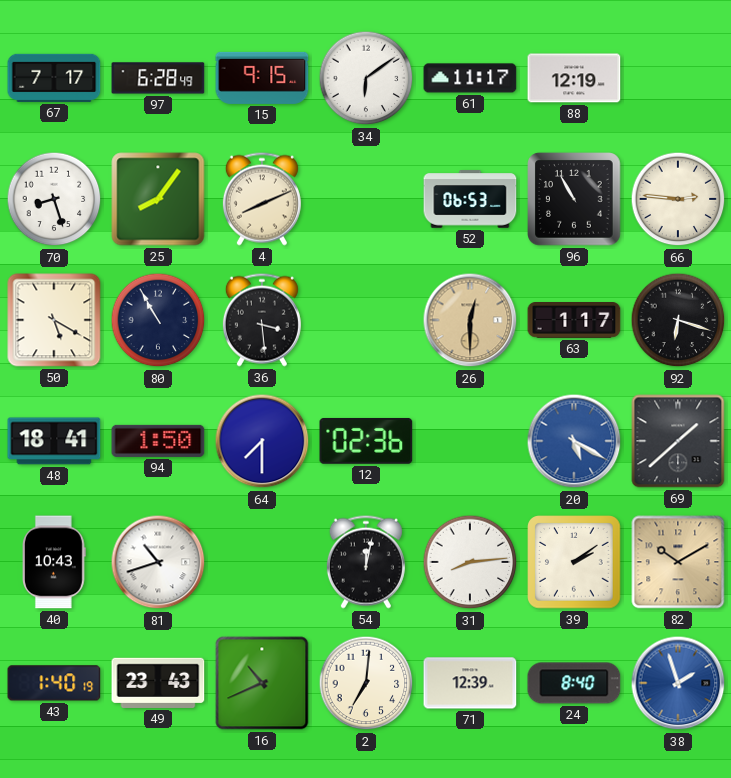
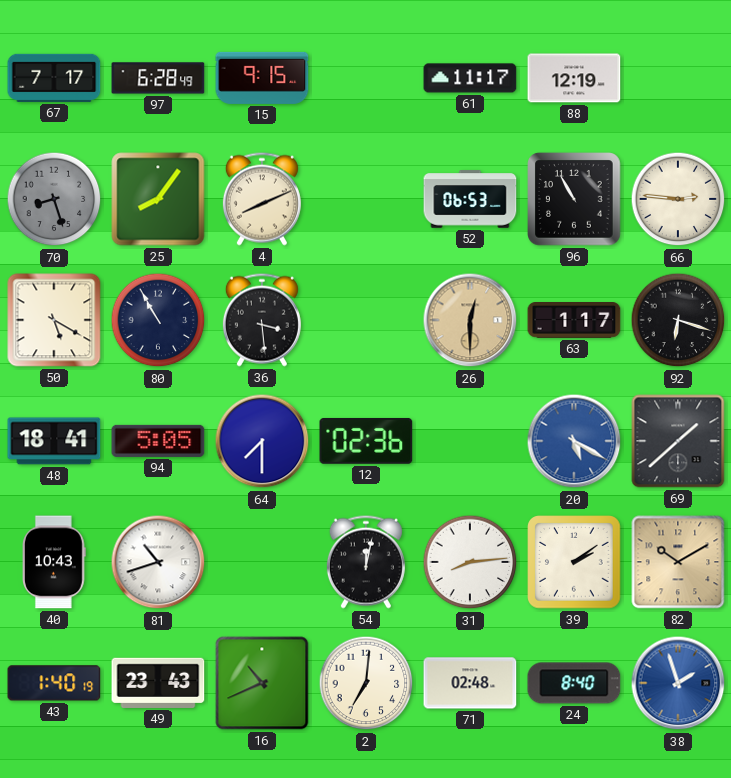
34: 6:09 -> none (366, 78)
70 dial: white -> grey (54, 199)
94: 1:50 -> 5:05 (158, 441)
71: 12:39 -> 02:48 (470, 683)
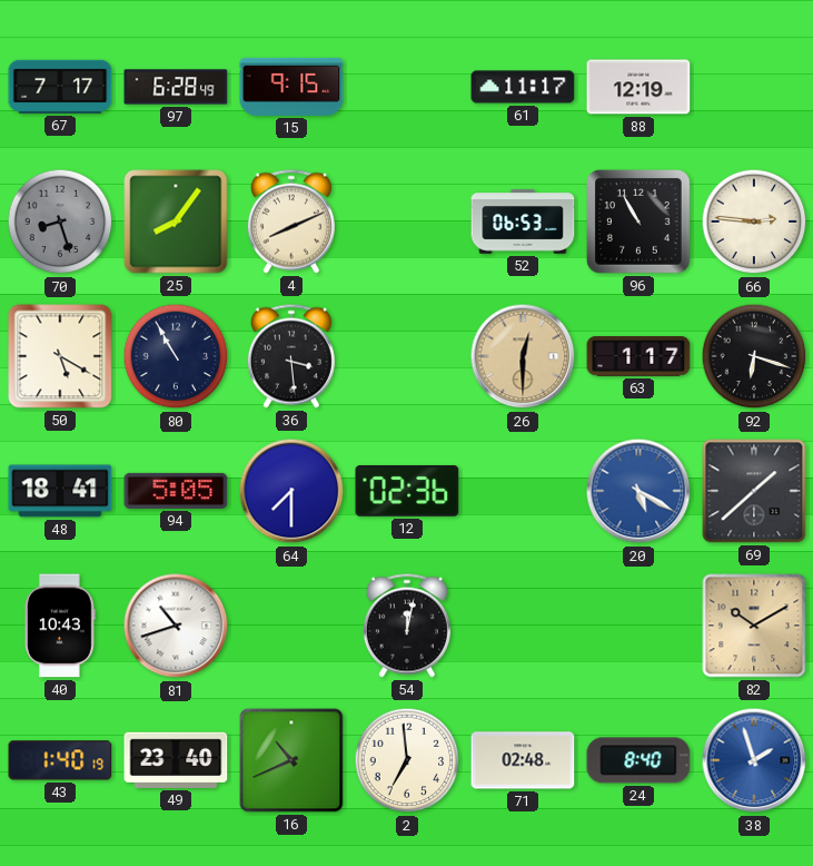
31: 8:14 -> none (470, 562)
39: 2:09 -> none (574, 562)
49: 23:43 -> 23:40 (176, 760)
2: 7:01 -> 6:59 (407, 760)
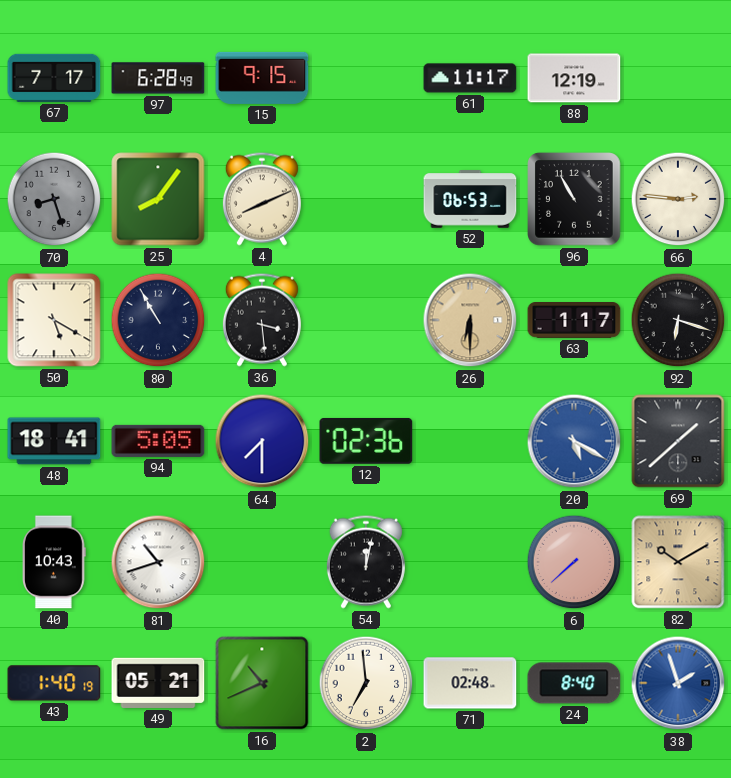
26: 12:30 -> 6:30 (470, 320)
6: none -> 7:38 (574, 562)
49: 23:40 -> 05:21 (158, 683)
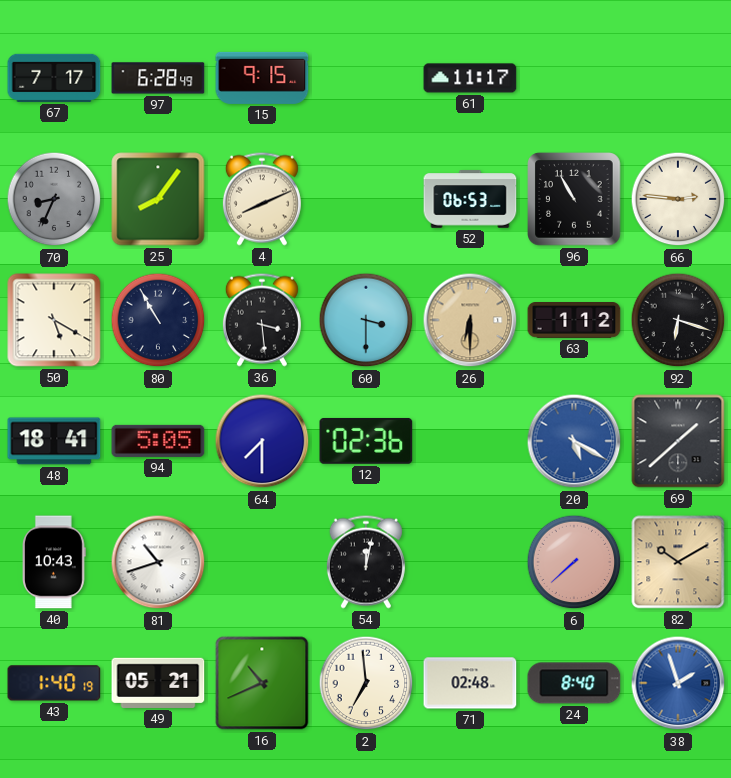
88: 12:19 -> none (574, 78)
70: 8:27 -> 8:34 (54, 199)
60: none -> 3:30 (366, 320)
63: 1:17 -> 1:12 (574, 321)
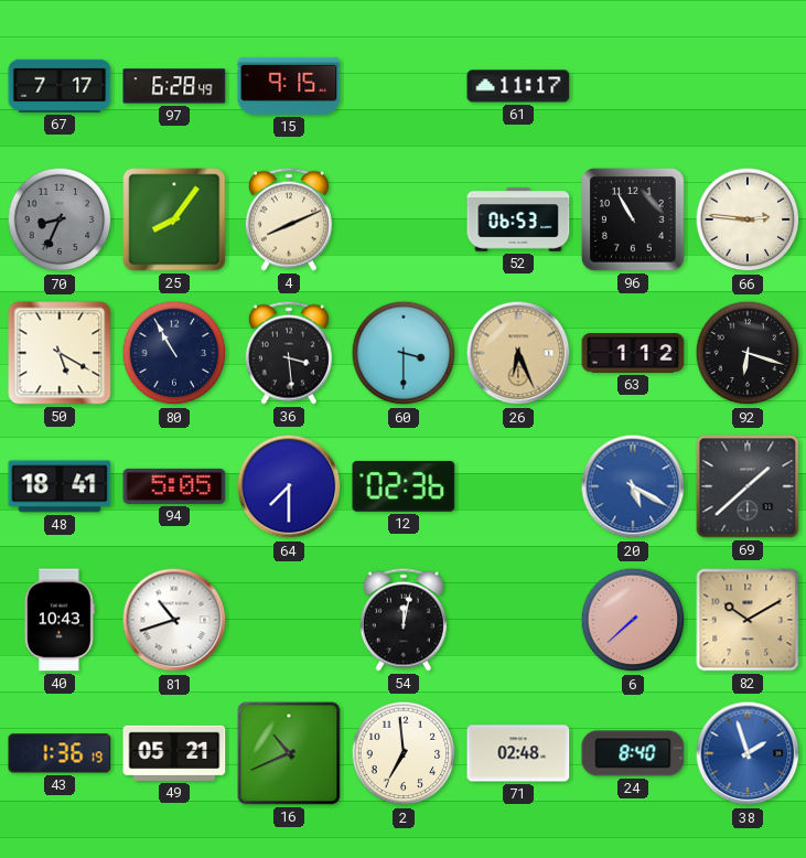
26: 6:30 -> 6:26 (518, 353)
43: 1:40 -> 1:36 (60, 753)
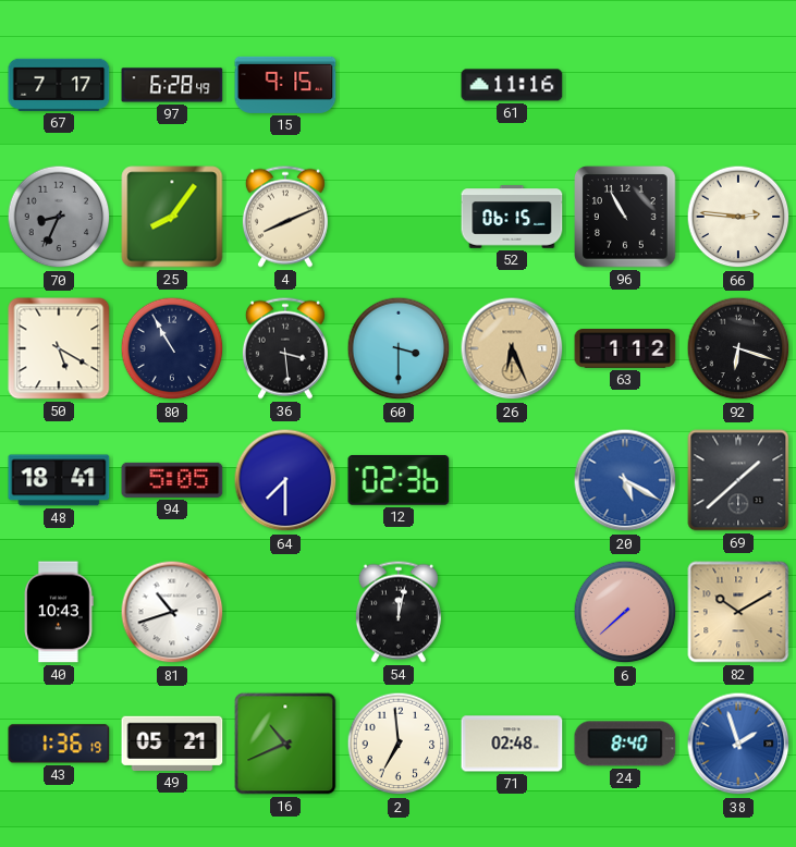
61: 11:17 -> 11:16 (512, 85)
52: 06:53 -> 06:15 (512, 217)
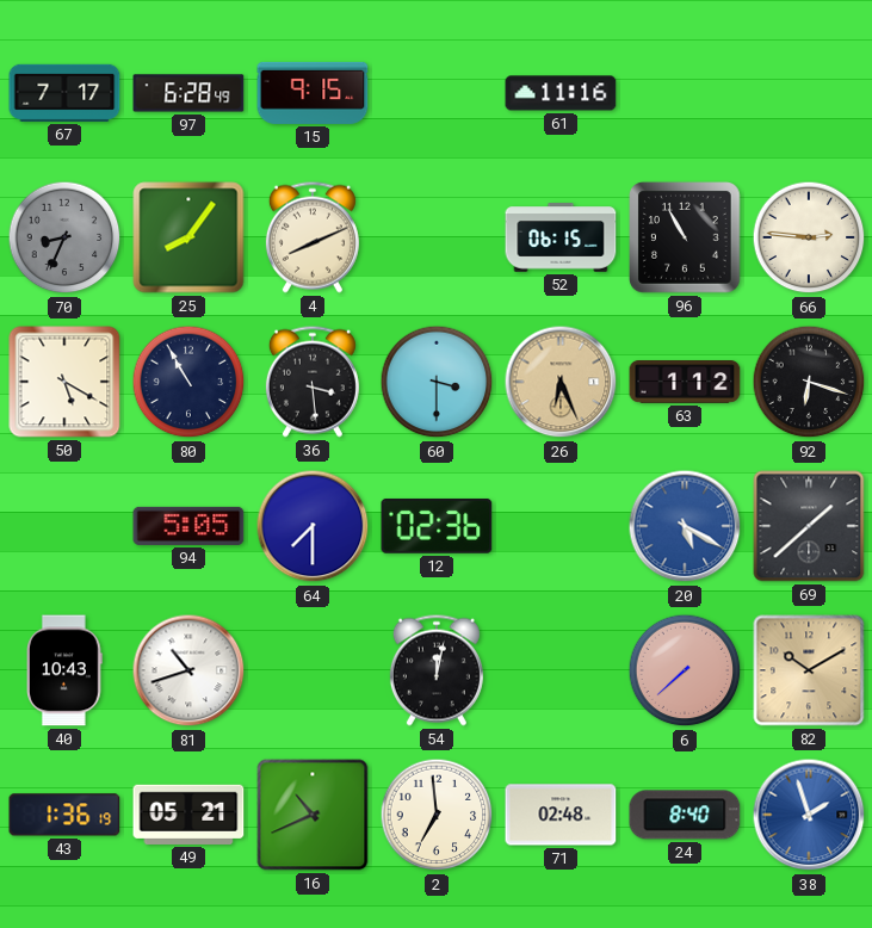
48: 18:41 -> none (59, 480)
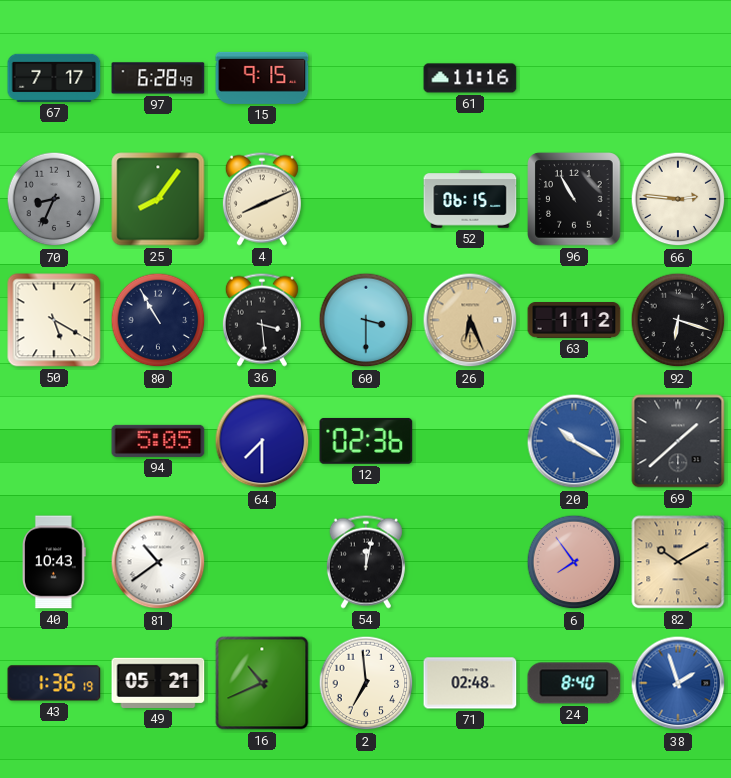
20: 5:20 -> 10:20 (574, 441)
81: 10:42 -> 10:39 (158, 562)
6: 7:38 -> 7:54 (574, 562)
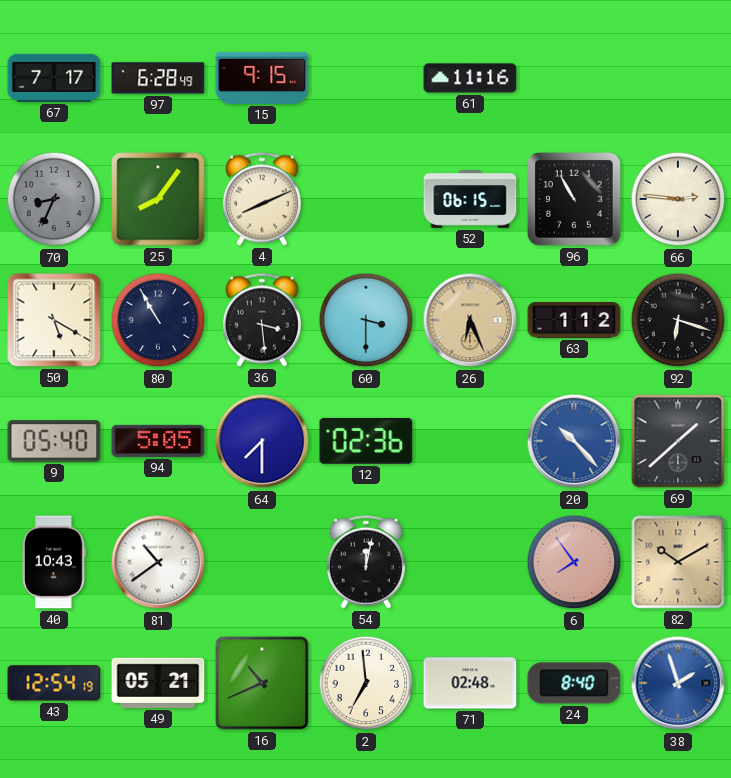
9: none -> 05:40 (54, 441)
20: 10:20 -> 10:23 (574, 441)
43: 1:36 -> 12:54 (54, 683)
